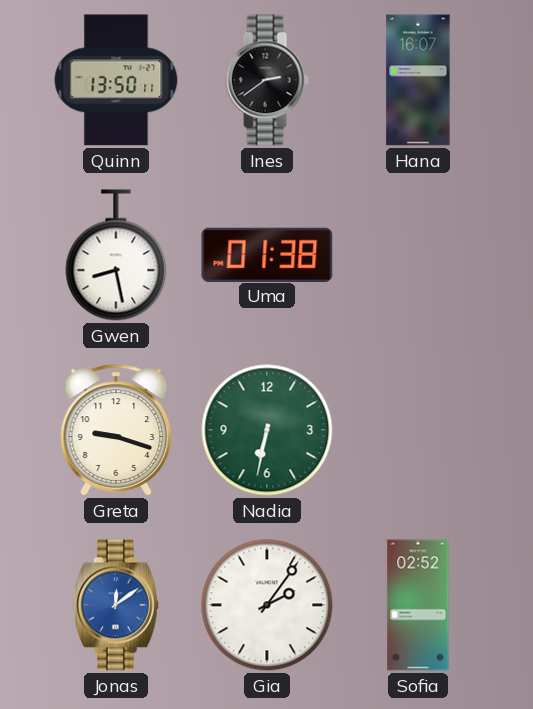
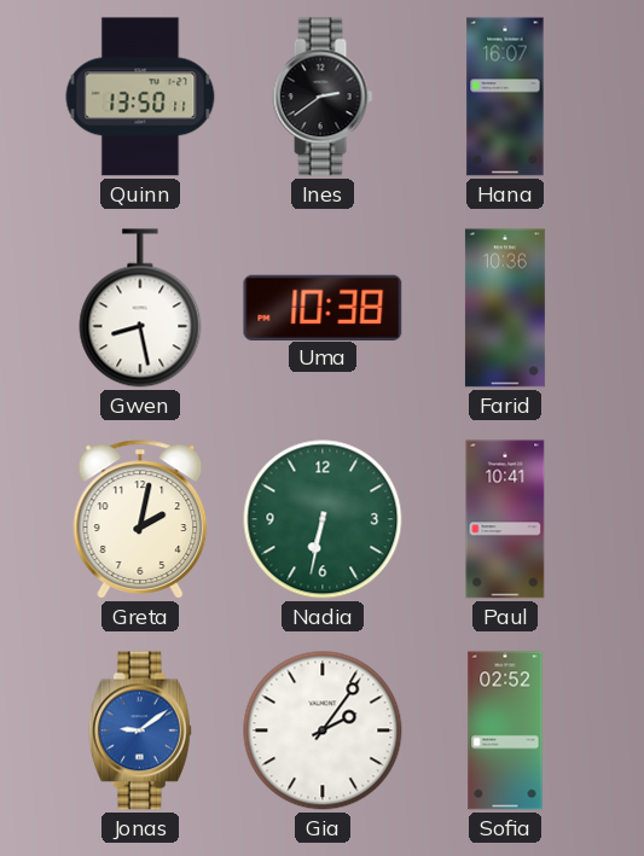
Uma: 01:38 -> 10:38 (323, 307)
Farid: none -> 10:36 (505, 308)
Greta: 9:18 -> 2:02 (140, 519)
Paul: none -> 10:41 (505, 519)
Jonas: 12:09 -> 9:09 (140, 730)
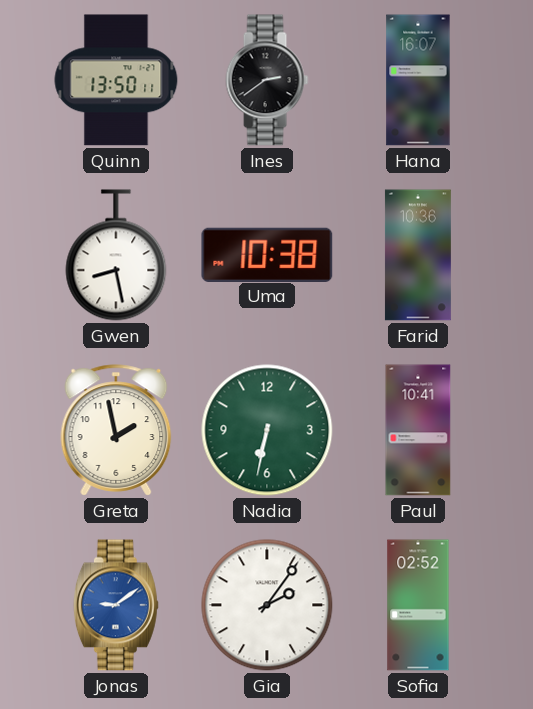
Greta: 2:02 -> 1:58 (116, 430)
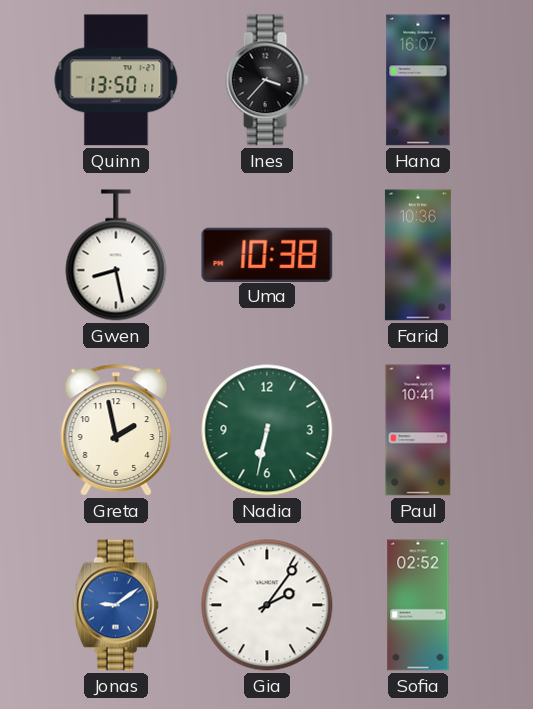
Ines: 2:39 -> 3:37 (267, 80)
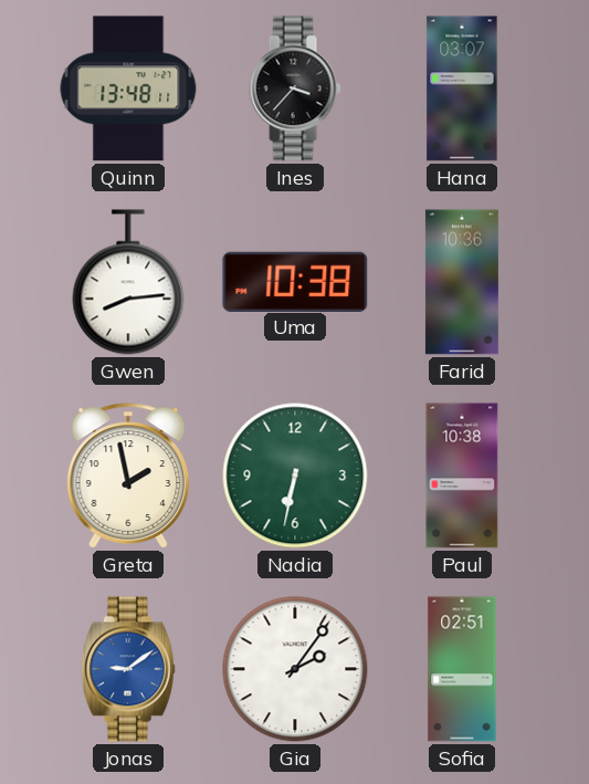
Quinn: 13:50 -> 13:48 (128, 88)
Hana: 16:07 -> 03:07 (462, 88)
Gwen: 8:28 -> 8:14 (128, 282)
Paul: 10:41 -> 10:38 (462, 475)
Sofia: 02:52 -> 02:51 (462, 669)
